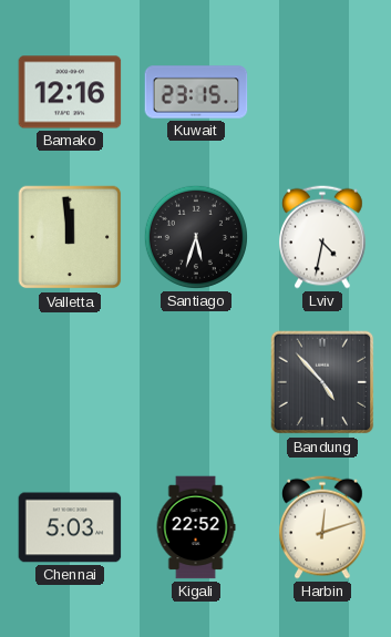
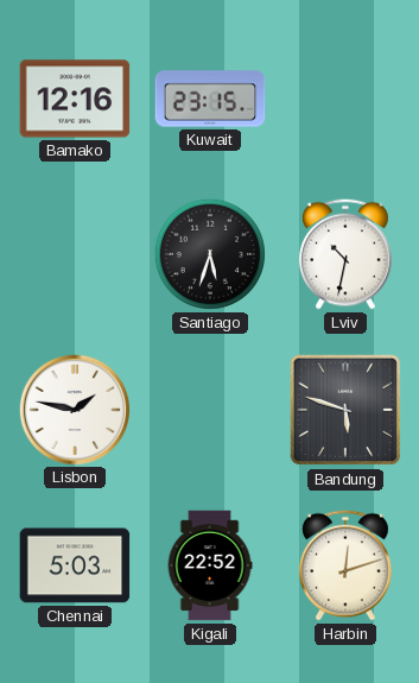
Valletta: 11:59 -> none (70, 237)
Lviv: 4:32 -> 10:32 (347, 254)
Lisbon: none -> 1:47 (74, 409)
Bandung: 4:53 -> 5:48 (345, 410)
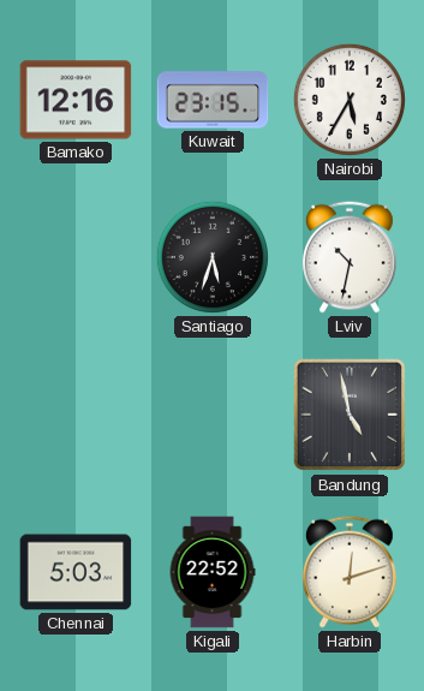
Nairobi: none -> 5:35 (350, 100)
Lisbon: 1:47 -> none (74, 409)
Bandung: 5:48 -> 4:58 (350, 415)
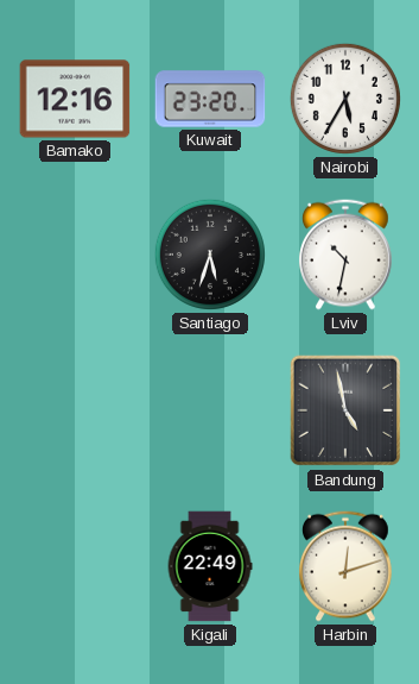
Kuwait: 23:15 -> 23:20 (210, 99)
Chennai: 5:03 -> none (76, 572)
Kigali: 22:52 -> 22:49 (210, 566)
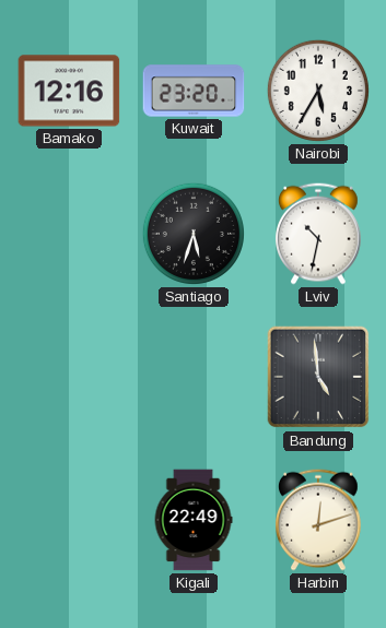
Bandung: 4:58 -> 4:59 (318, 377)
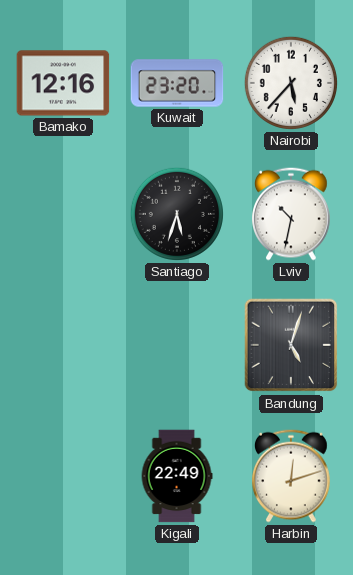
Nairobi: 5:35 -> 5:37 (291, 83)
Bandung: 4:59 -> 5:03 (291, 345)
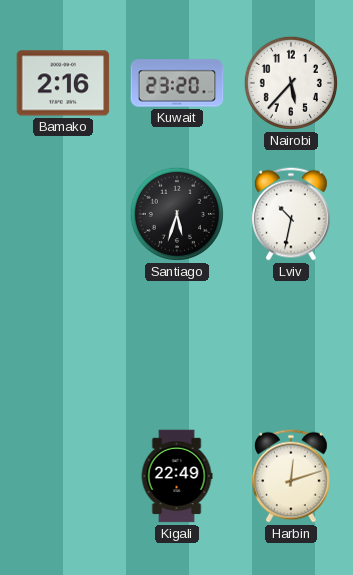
Bamako: 12:16 -> 2:16 (63, 83)
Bandung: 5:03 -> none (291, 345)
